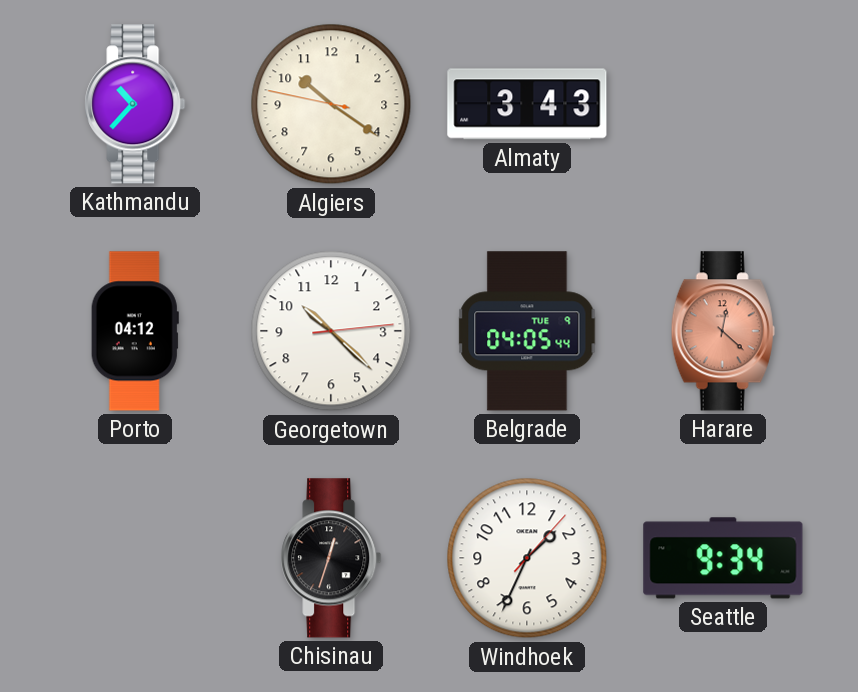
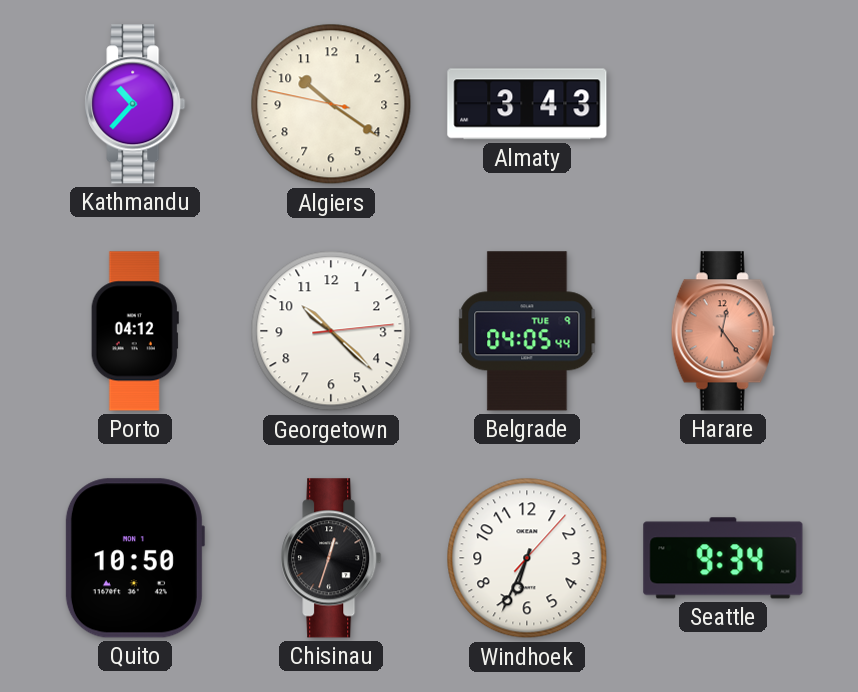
Harare: 12:22 -> 12:24 (723, 331)
Quito: none -> 10:50 (134, 558)
Windhoek: 1:34 -> 6:34 (527, 558)
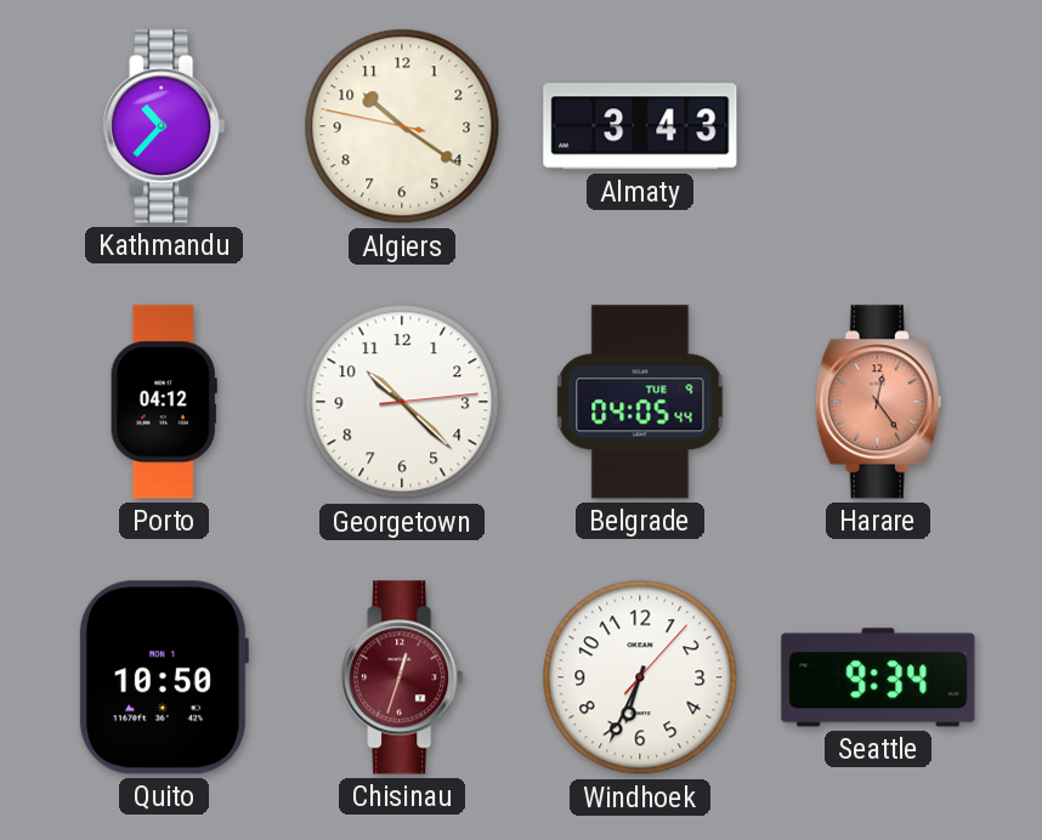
Chisinau dial: black -> burgundy (402, 677)
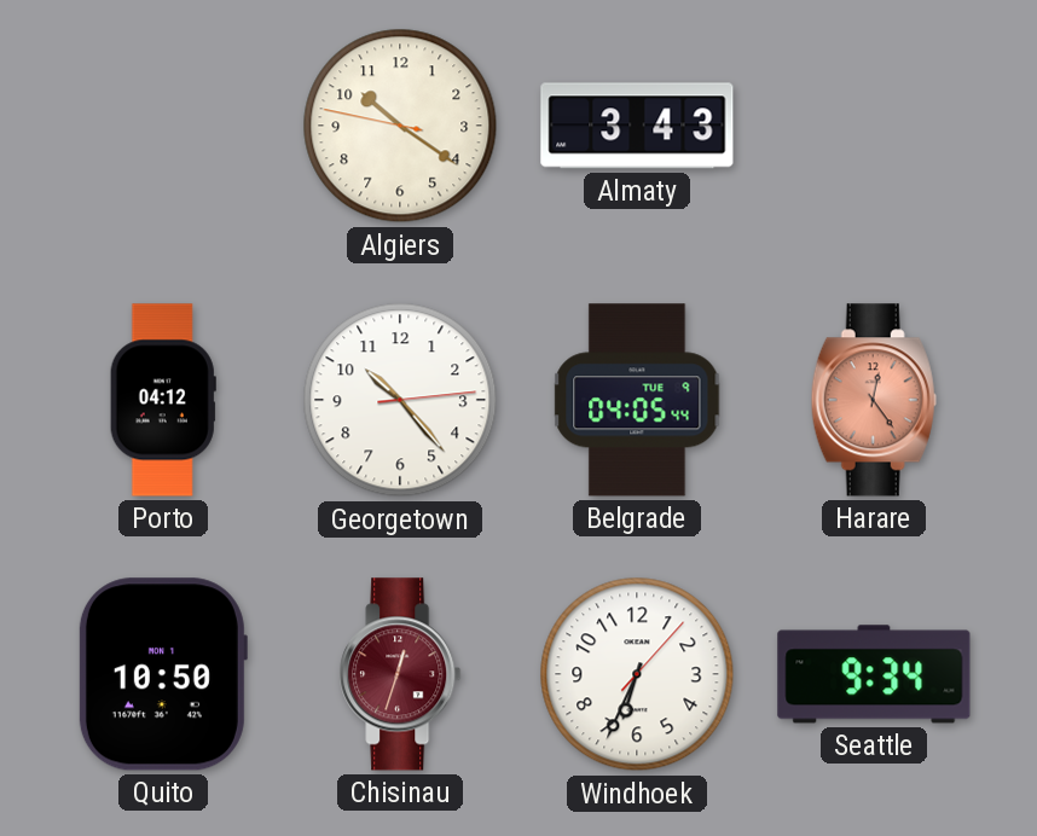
Kathmandu: 10:37 -> none (164, 126)
Georgetown: 10:22 -> 10:23 (400, 400)
